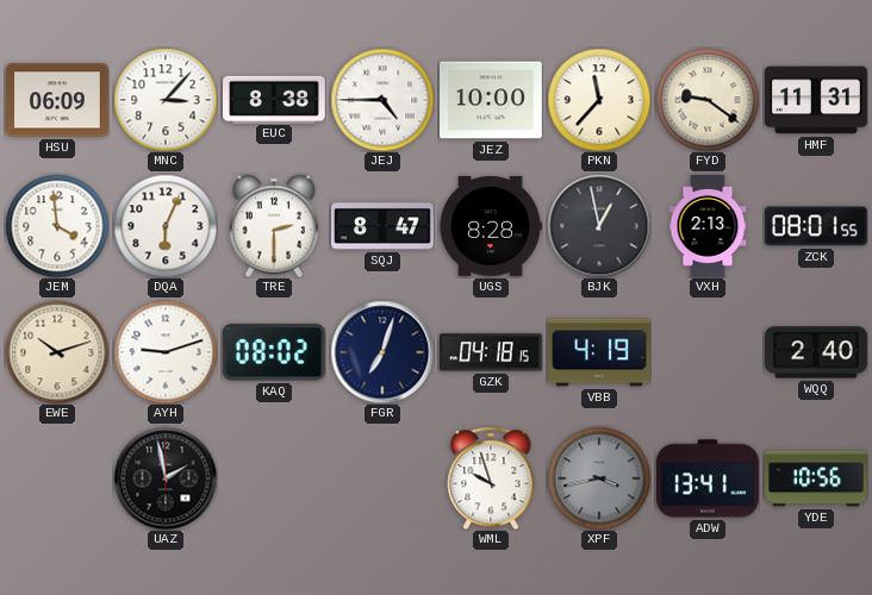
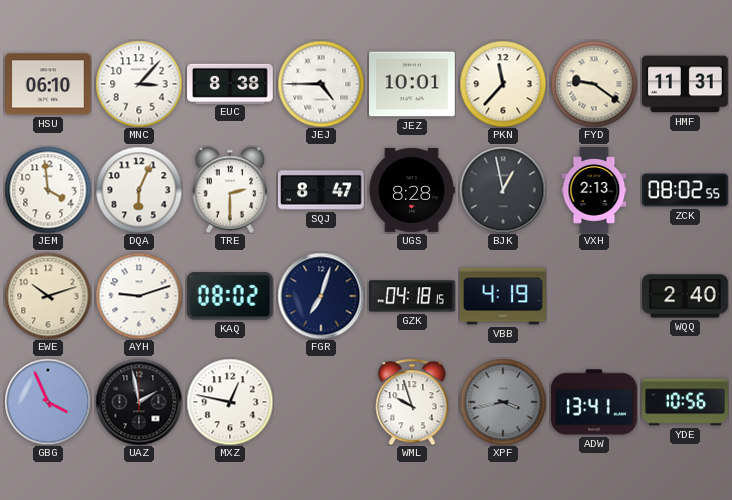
HSU: 06:09 -> 06:10 (49, 84)
JEZ: 10:00 -> 10:01 (413, 84)
ZCK: 08:01 -> 08:02 (686, 190)
GBG: none -> 3:56 (48, 402)
MXZ: none -> 12:47 (230, 402)
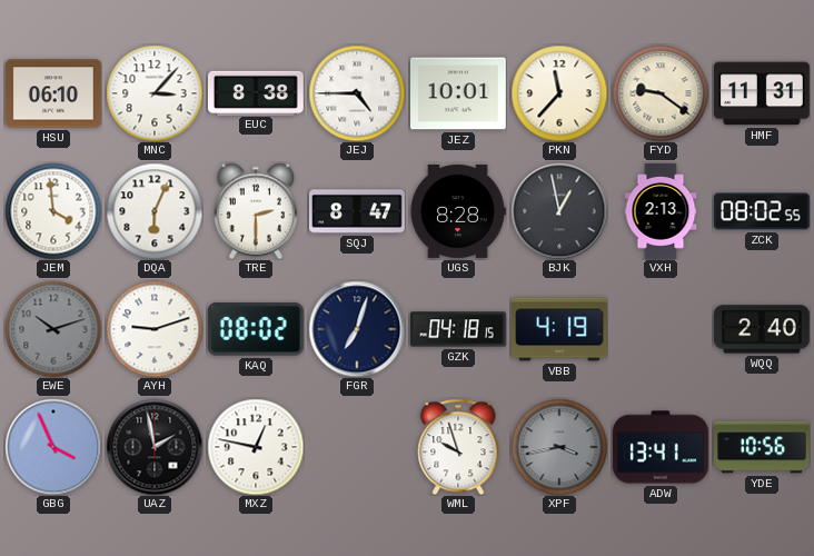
EWE dial: cream -> grey (53, 329)
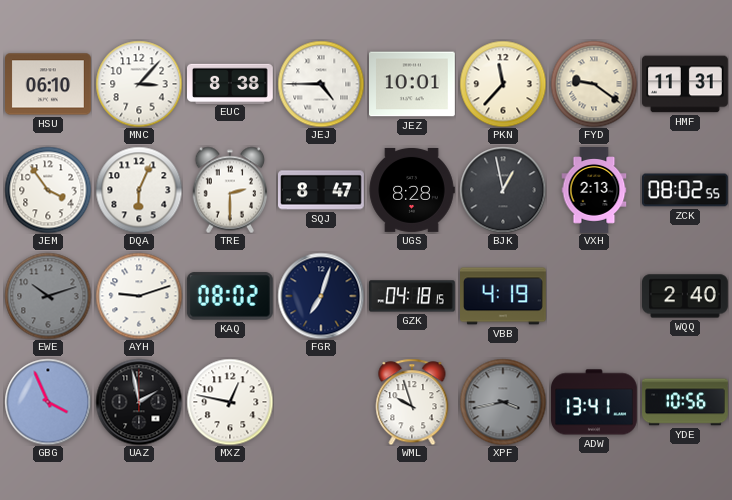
JEM: 3:59 -> 3:54 (48, 190)
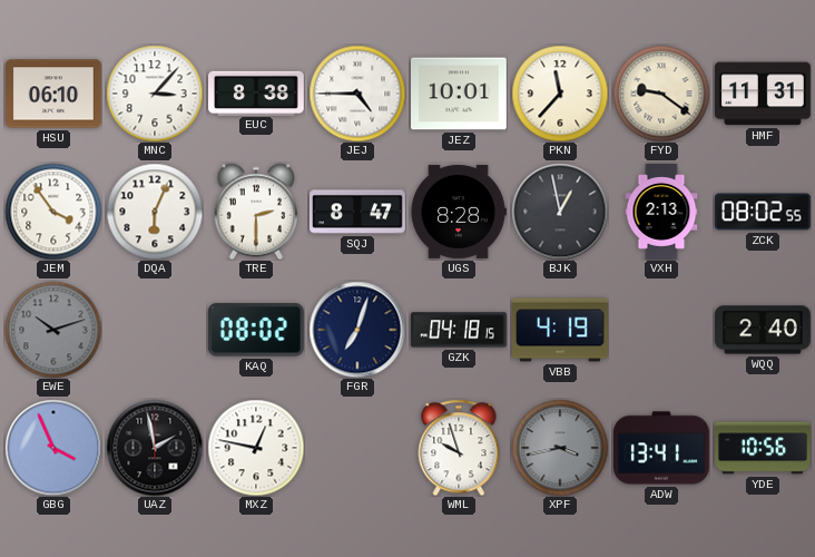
AYH: 9:12 -> none (139, 296)
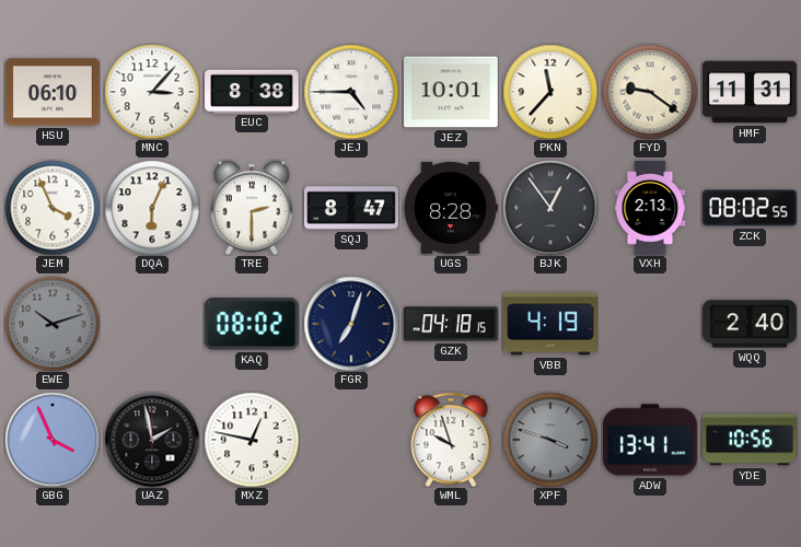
JEM: 3:54 -> 3:56 (53, 208)
BJK: 12:58 -> 12:54 (550, 208)
XPF: 3:43 -> 3:48 (550, 440)
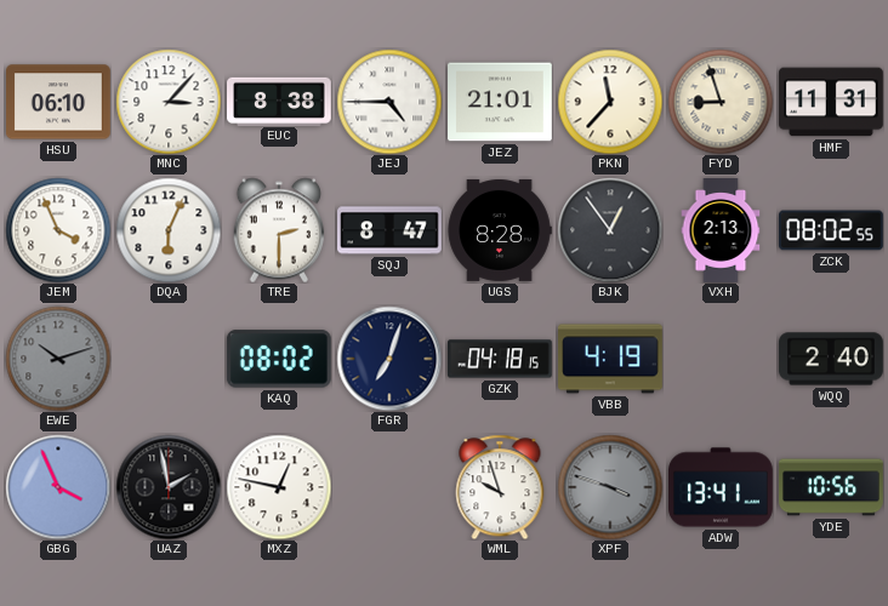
JEZ: 10:01 -> 21:01 (501, 102)
FYD: 9:21 -> 8:57 (721, 102)
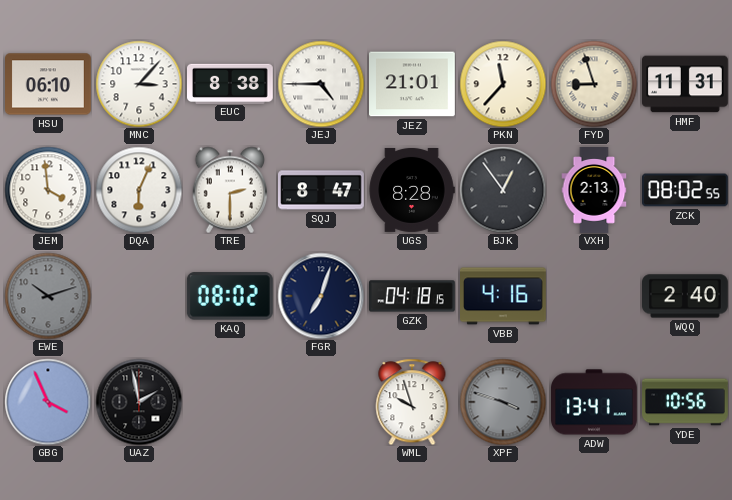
JEM: 3:56 -> 3:59 (48, 190)
VBB: 4:19 -> 4:16 (504, 296)
MXZ: 12:47 -> none (279, 487)
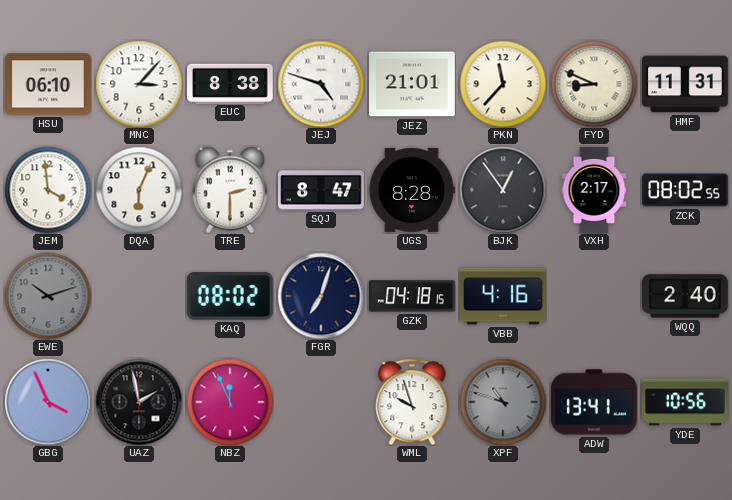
JEJ: 4:45 -> 4:48 (321, 84)
FYD: 8:57 -> 8:49 (594, 84)
VXH: 2:13 -> 2:17 (594, 191)
NBZ: none -> 11:56 (230, 402)
XPF: 3:48 -> 10:48 (503, 402)
